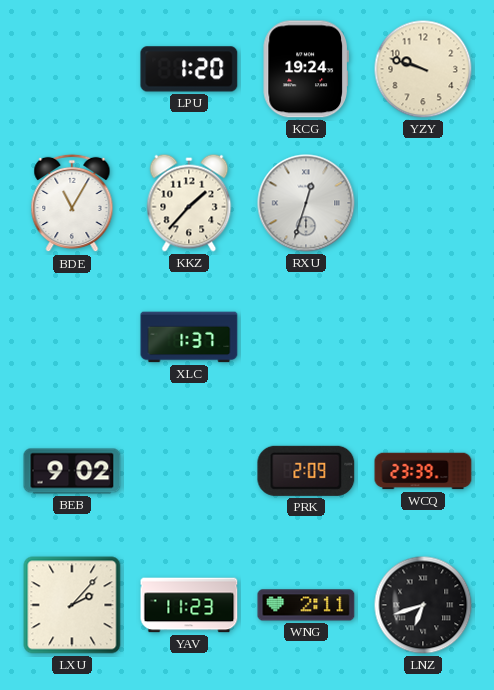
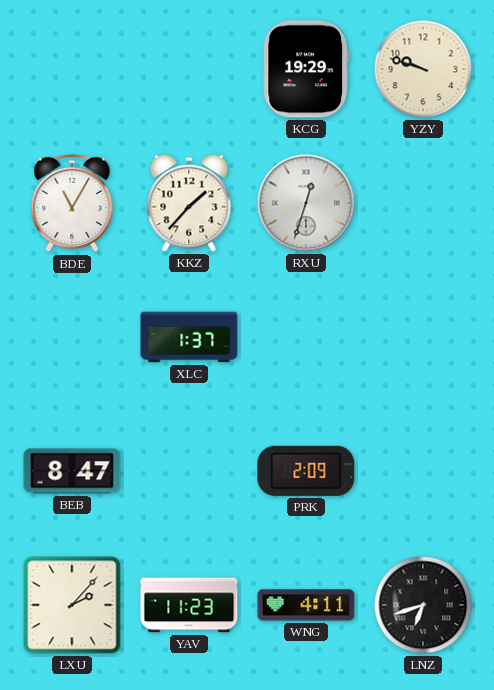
LPU: 1:20 -> none (189, 69)
KCG: 19:24 -> 19:29 (306, 69)
BEB: 9:02 -> 8:47 (72, 471)
WCQ: 23:39 -> none (423, 471)
WNG: 2:11 -> 4:11 (306, 605)
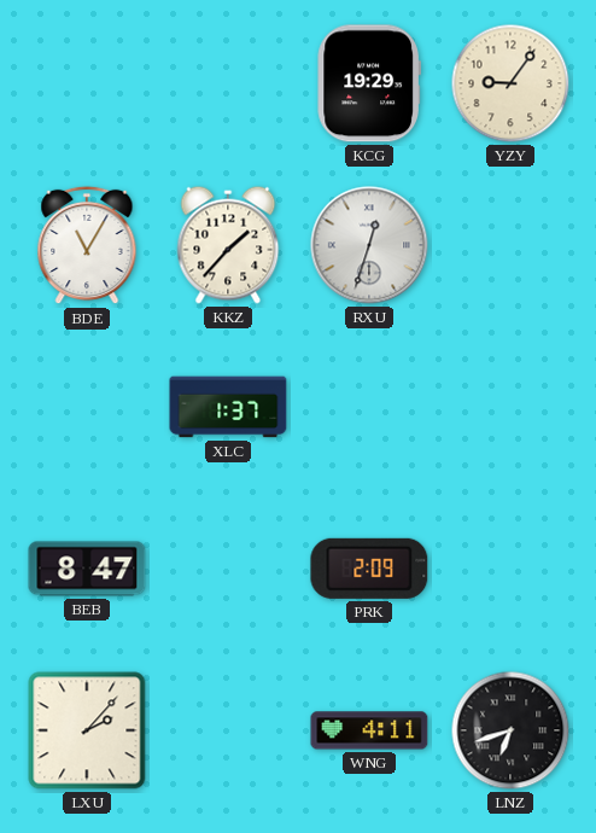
YZY: 9:48 -> 9:06 (510, 83)
YAV: 11:23 -> none (189, 605)
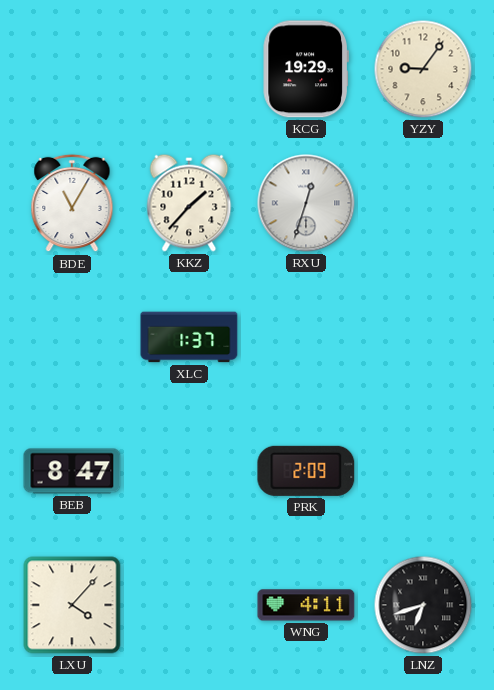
LXU: 2:07 -> 4:07 (72, 605)
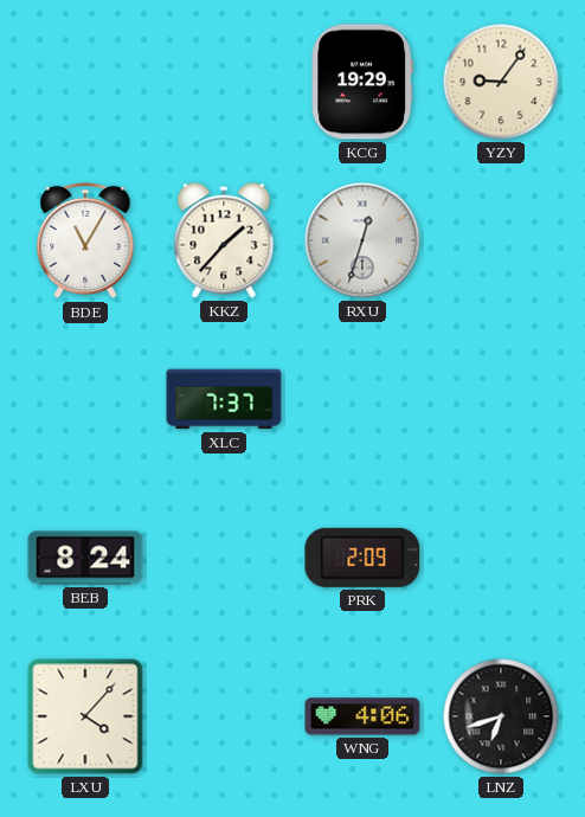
XLC: 1:37 -> 7:37 (224, 399)
BEB: 8:47 -> 8:24 (85, 558)
WNG: 4:11 -> 4:06 (362, 716)
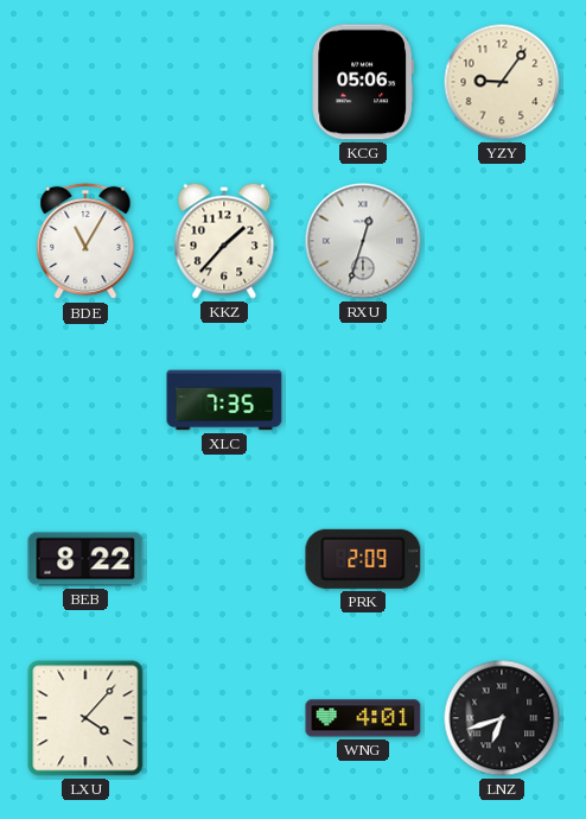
KCG: 19:29 -> 05:06 (363, 82)
XLC: 7:37 -> 7:35 (224, 400)
BEB: 8:24 -> 8:22 (85, 559)
WNG: 4:06 -> 4:01 (363, 718)
